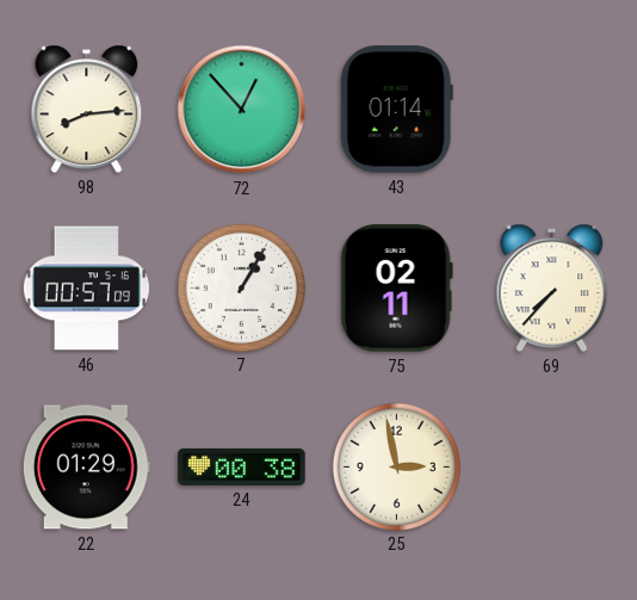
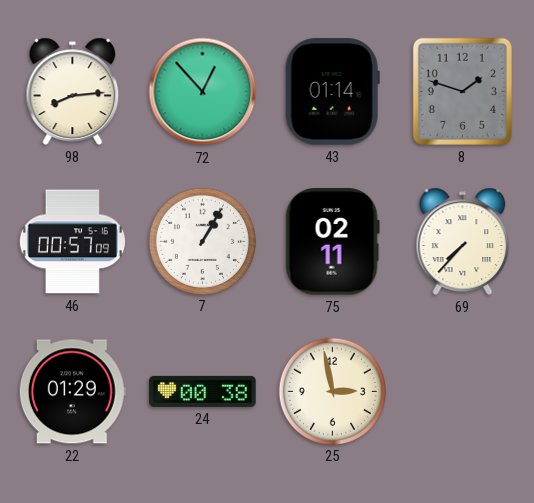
8: none -> 1:48 (462, 91)
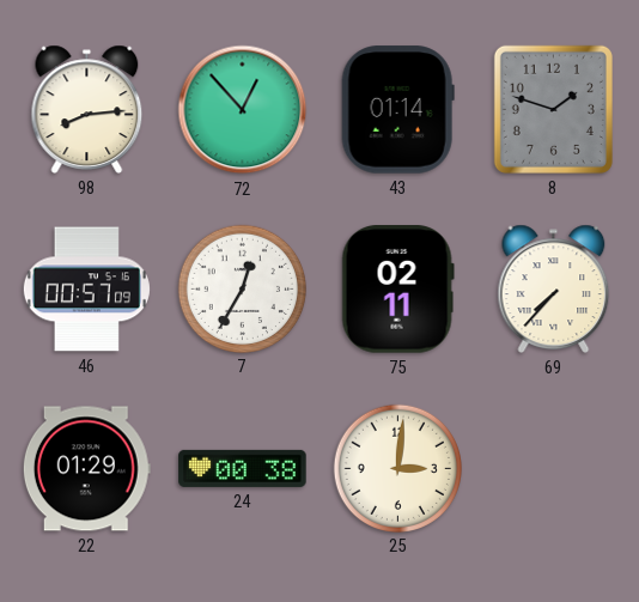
7: 1:05 -> 12:35 (242, 288)
25: 2:58 -> 3:01 (397, 468)
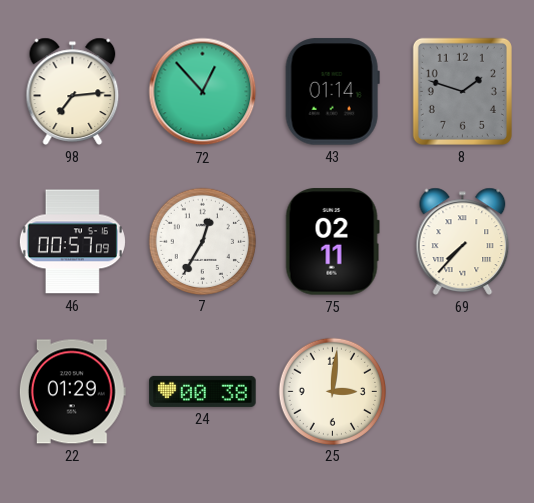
98: 8:14 -> 7:14 (73, 91)
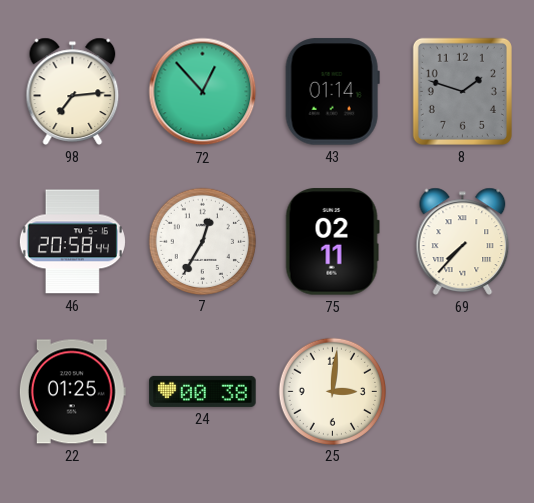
46: 00:57 -> 20:58 (72, 242)
22: 01:29 -> 01:25 (72, 392)
